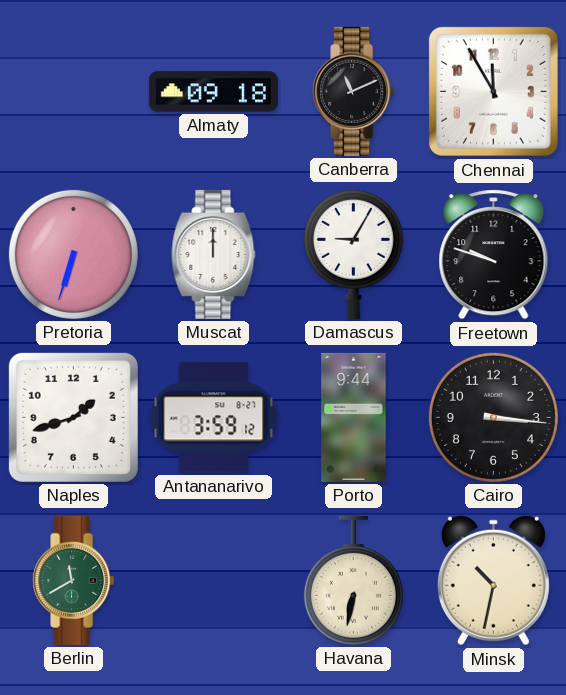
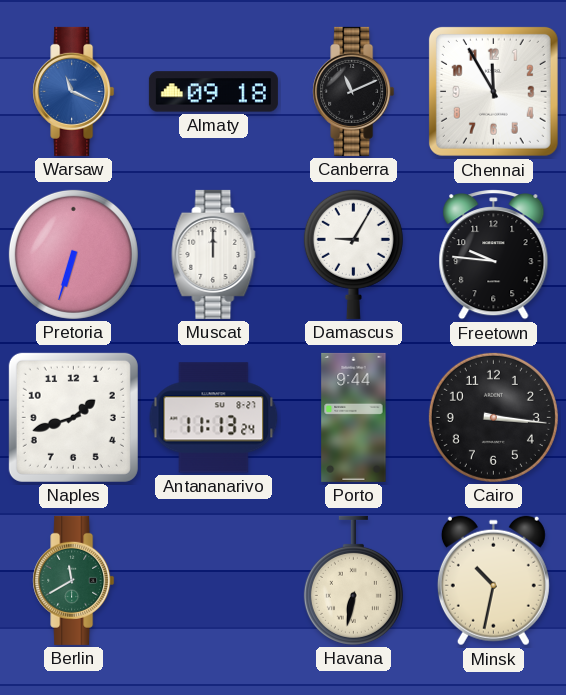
Warsaw: none -> 11:19 (74, 91)
Freetown: 9:48 -> 9:46 (494, 255)
Antananarivo: 3:59 -> 11:13 (214, 418)
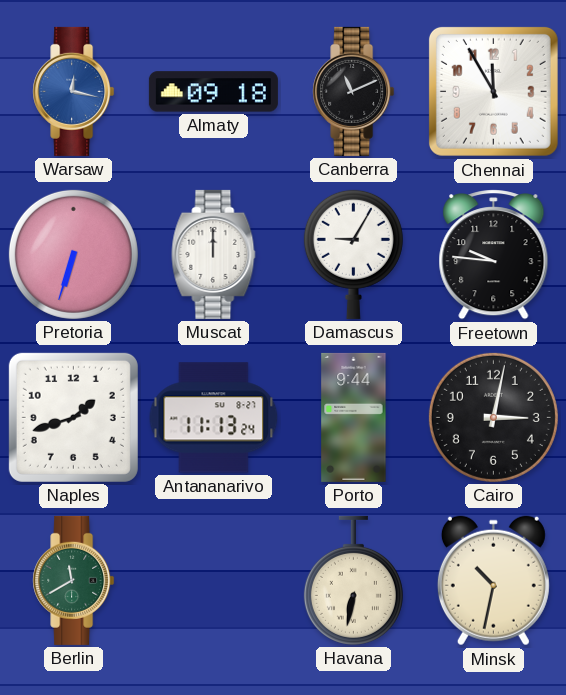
Warsaw: 11:19 -> 12:17 (74, 91)
Cairo: 3:16 -> 3:02 (493, 417)
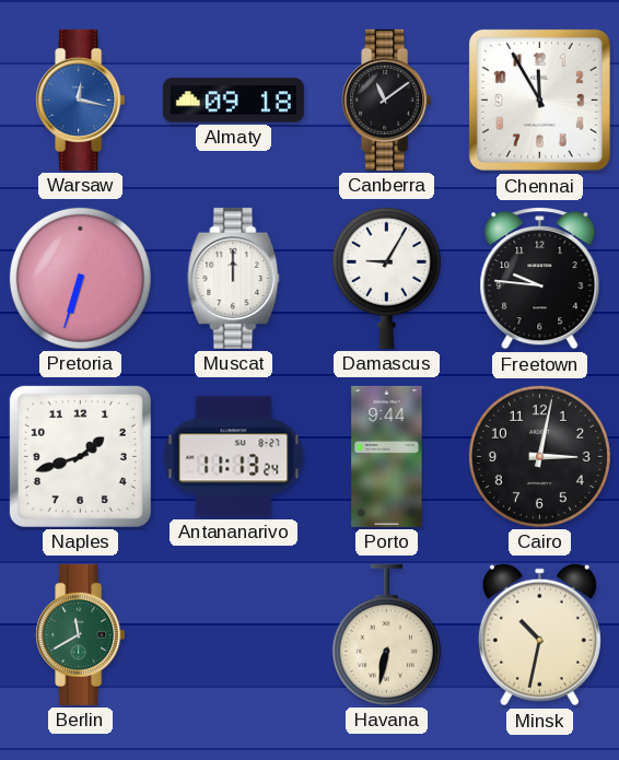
Canberra: 11:11 -> 11:09 (387, 100)
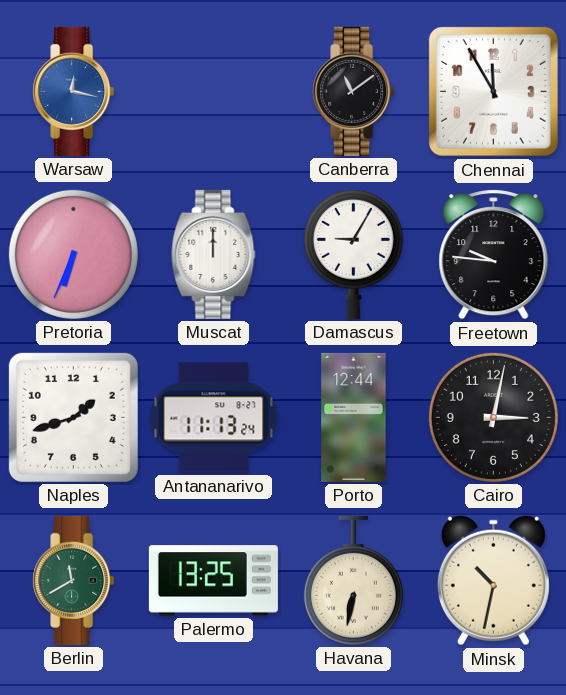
Almaty: 09:18 -> none (233, 101)
Pretoria: 6:33 -> 6:34 (73, 254)
Porto: 9:44 -> 12:44 (354, 417)
Palermo: none -> 13:25 (213, 581)
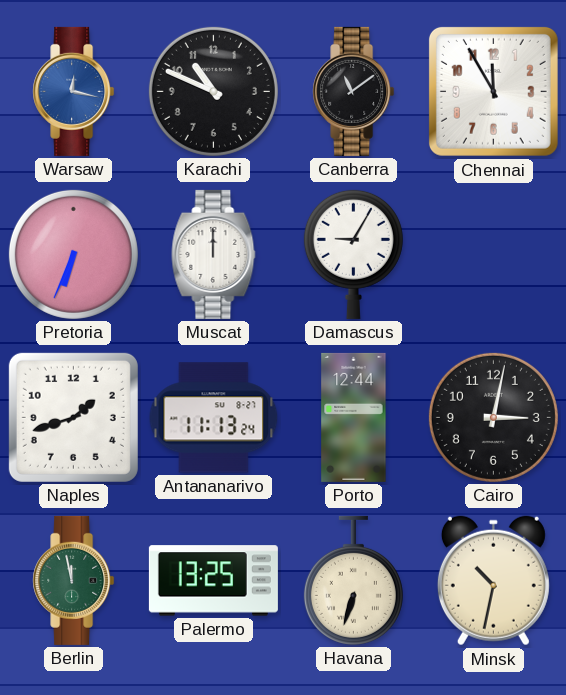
Karachi: none -> 10:49 (213, 91)
Freetown: 9:46 -> none (494, 255)
Berlin: 11:40 -> 11:58 (74, 580)
Havana: 6:32 -> 6:33 (353, 580)
